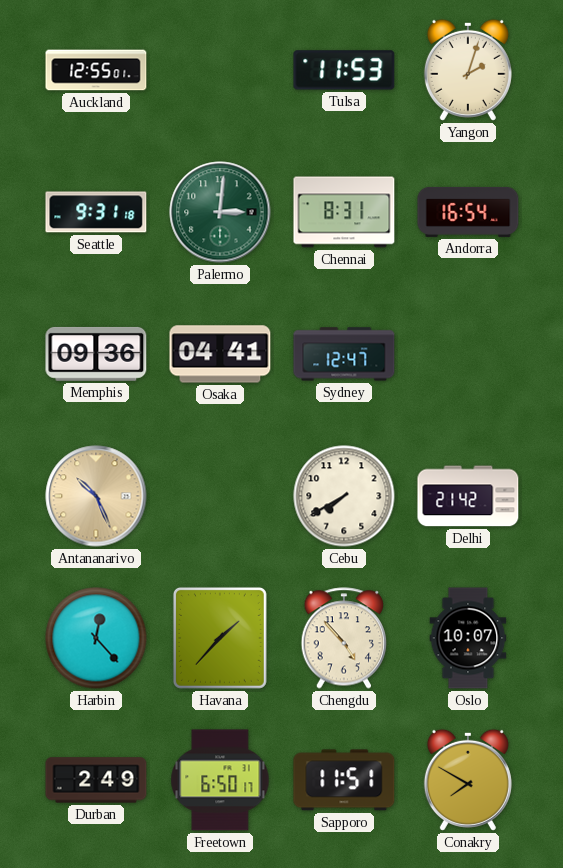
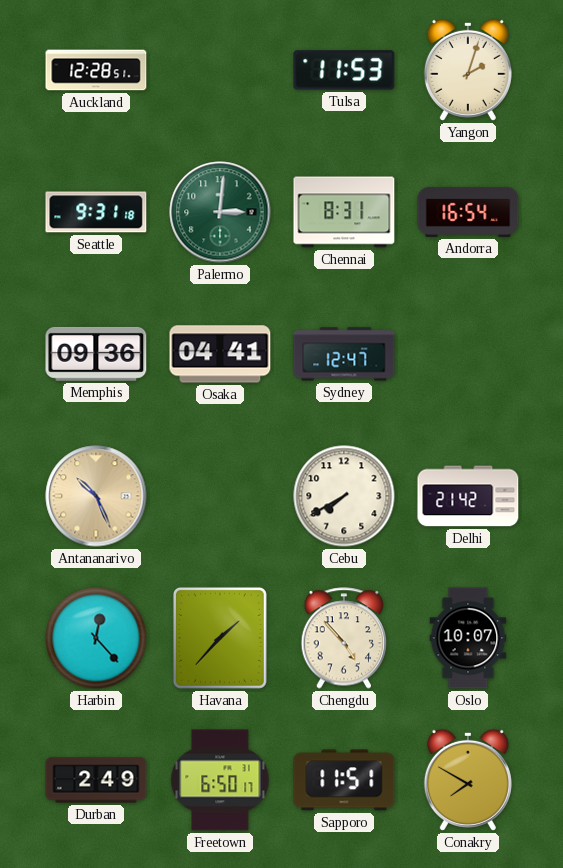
Auckland: 12:55 -> 12:28 (96, 70)
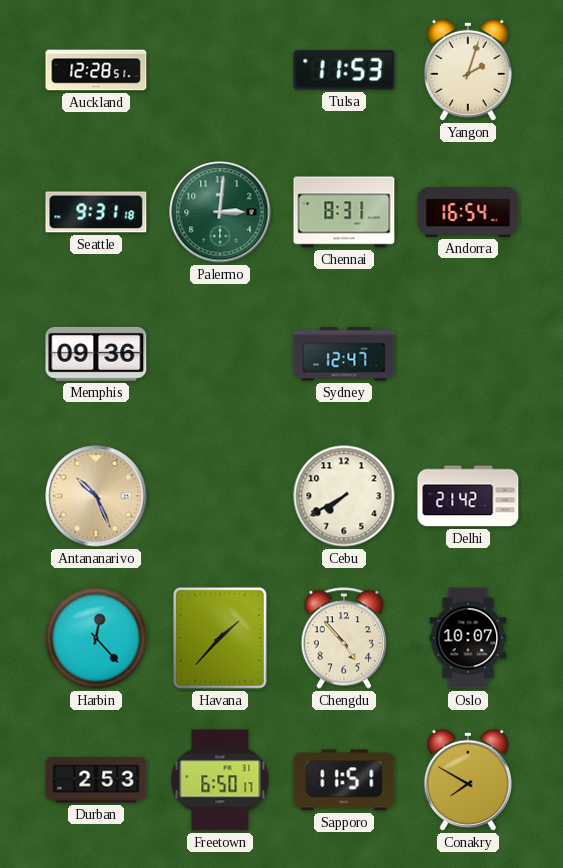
Osaka: 04:41 -> none (220, 354)
Durban: 2:49 -> 2:53 (96, 780)
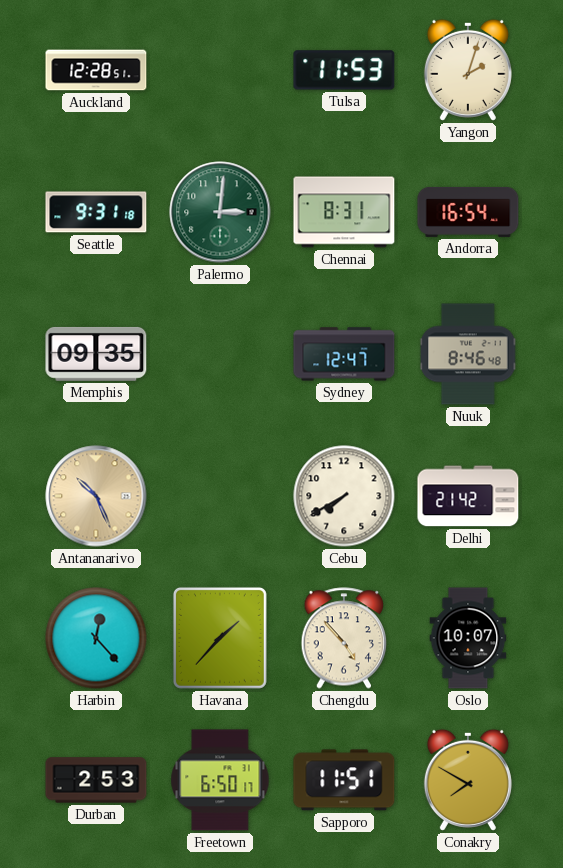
Memphis: 09:36 -> 09:35 (96, 354)
Nuuk: none -> 8:46 (468, 354)
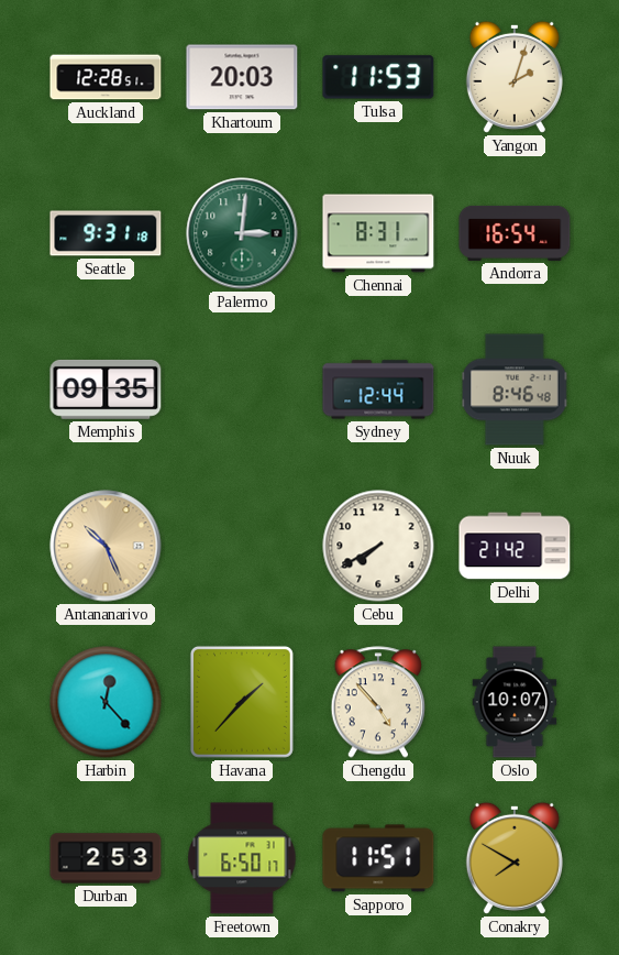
Khartoum: none -> 20:03 (242, 77)
Sydney: 12:47 -> 12:44 (378, 389)
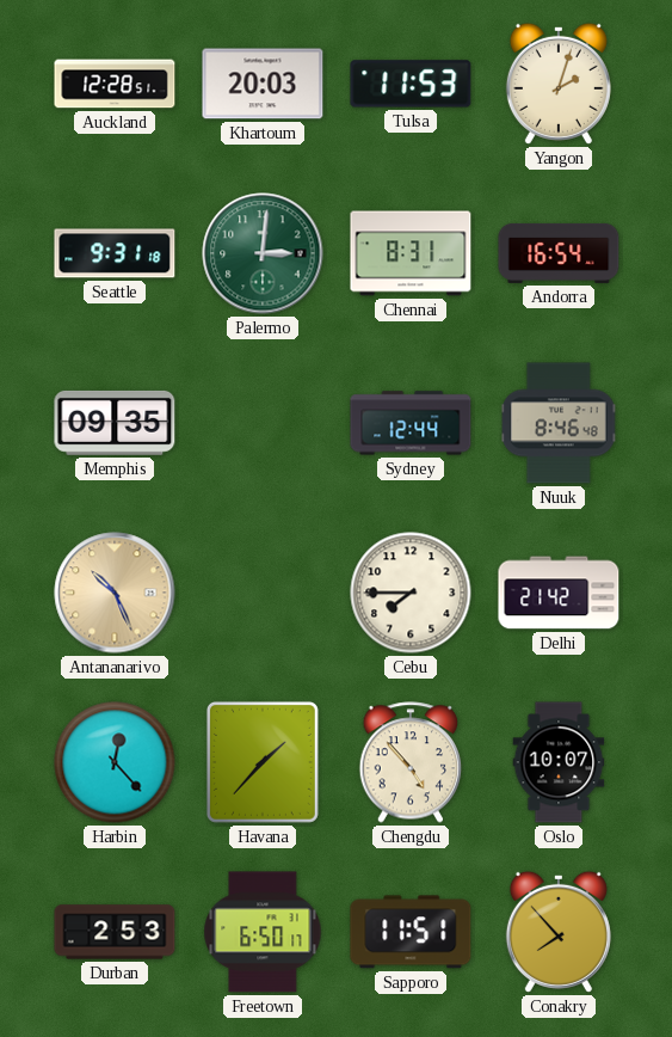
Cebu: 7:40 -> 7:45 (411, 593)
Conakry: 7:50 -> 7:53 (559, 932)
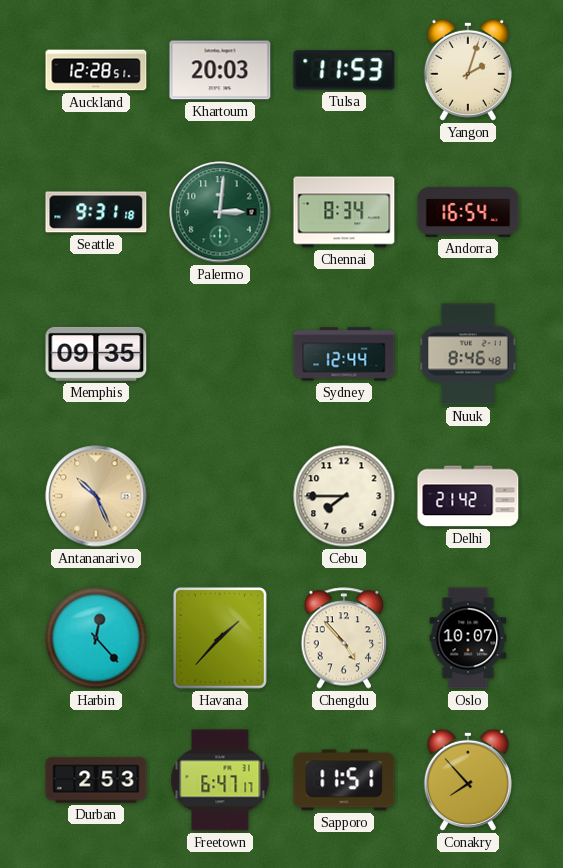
Chennai: 8:31 -> 8:34 (344, 212)
Freetown: 6:50 -> 6:47 (220, 780)
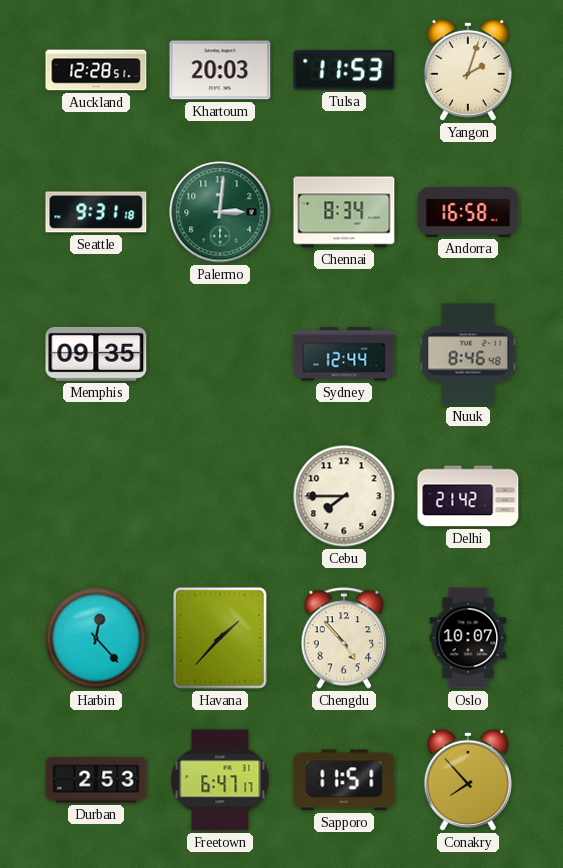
Andorra: 16:54 -> 16:58 (468, 212)
Antananarivo: 10:26 -> none (96, 496)
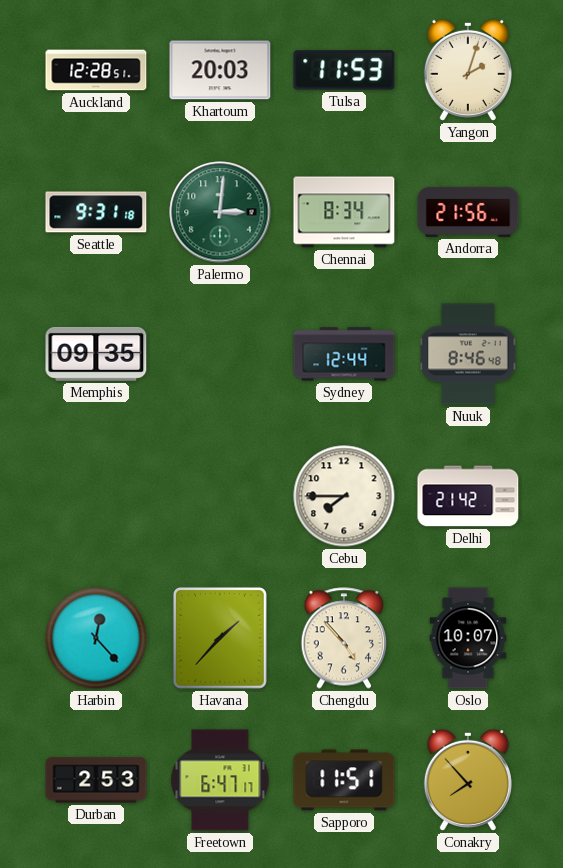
Andorra: 16:58 -> 21:56 (468, 212)
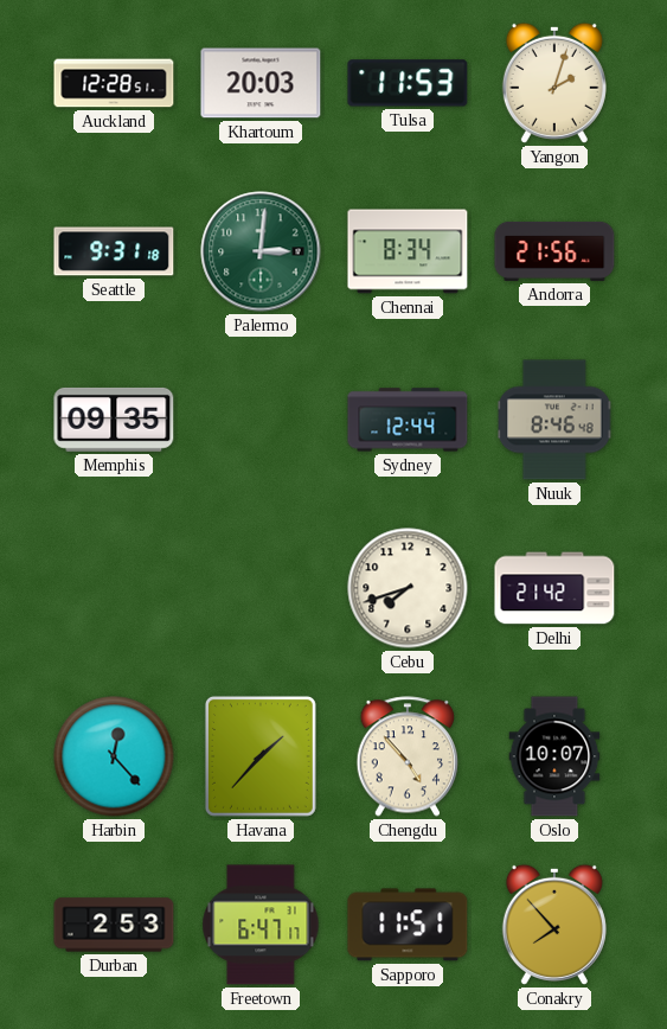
Cebu: 7:45 -> 7:42 (408, 588)
